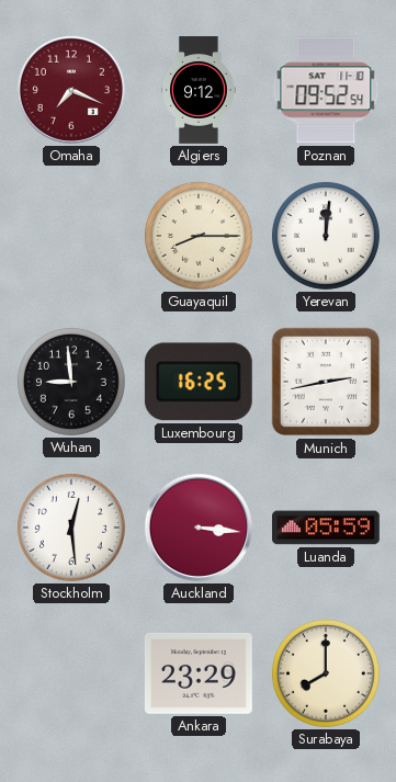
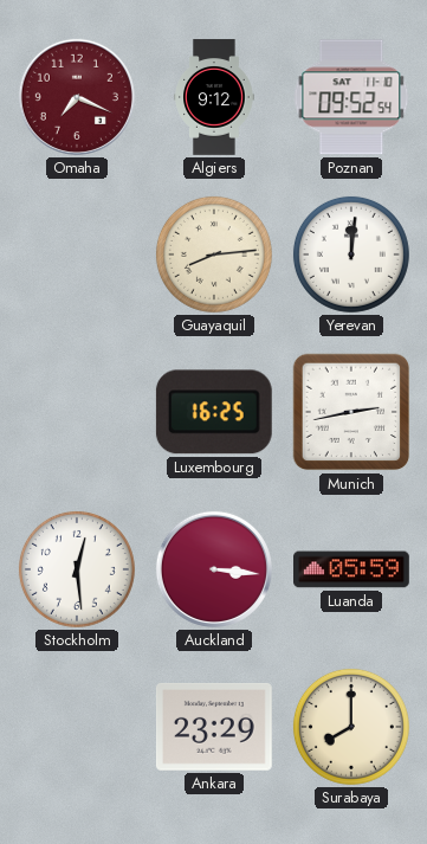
Guayaquil: 8:15 -> 8:14 (214, 255)
Wuhan: 8:59 -> none (71, 382)
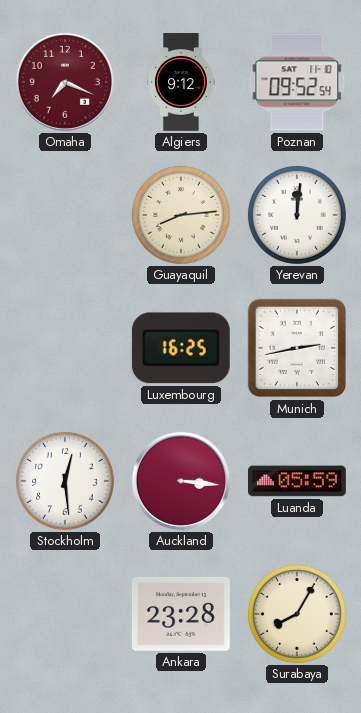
Ankara: 23:29 -> 23:28 (181, 614)
Surabaya: 8:00 -> 8:05 (297, 614)
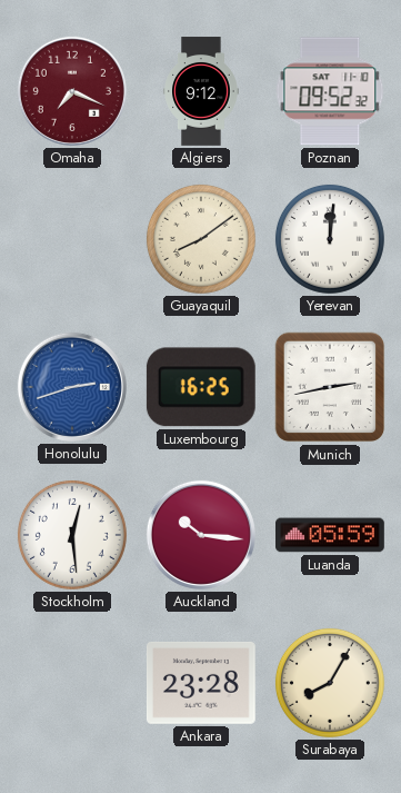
Poznan: 09:52:54 -> 09:52:32 (330, 91)
Guayaquil: 8:14 -> 8:09 (201, 239)
Honolulu: none -> 2:42 (72, 387)
Auckland: 3:16 -> 10:16 (201, 535)
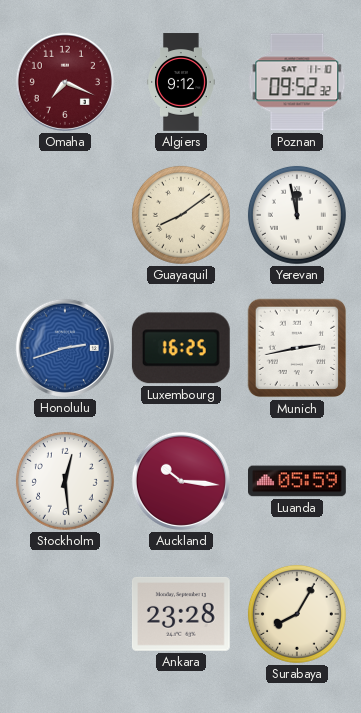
Yerevan: 12:01 -> 11:58 (297, 215)
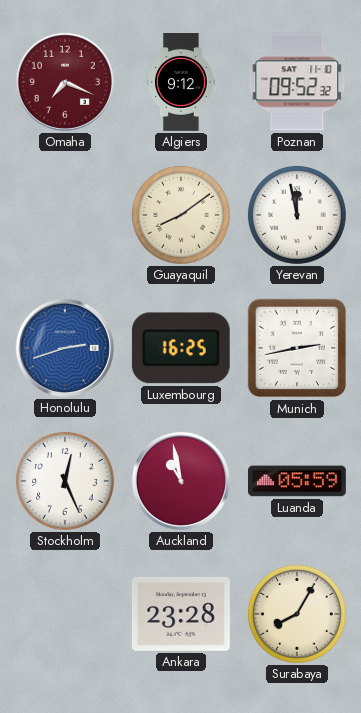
Stockholm: 12:29 -> 12:26 (65, 481)
Auckland: 10:16 -> 10:58 (181, 481)
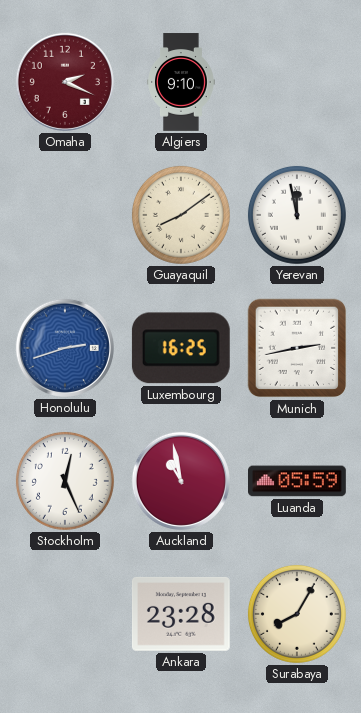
Omaha: 7:19 -> 2:19 (65, 82)
Algiers: 9:12 -> 9:10 (181, 82)
Poznan: 09:52 -> none (297, 82)
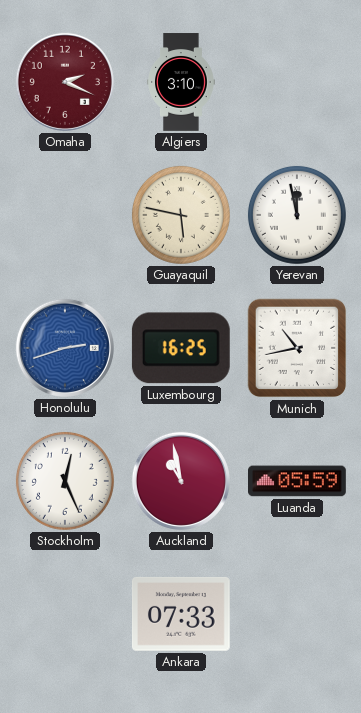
Algiers: 9:10 -> 3:10 (181, 82)
Guayaquil: 8:09 -> 5:47 (181, 215)
Munich: 2:43 -> 10:43 (297, 348)
Ankara: 23:28 -> 07:33 (181, 614)
Surabaya: 8:05 -> none (297, 614)
